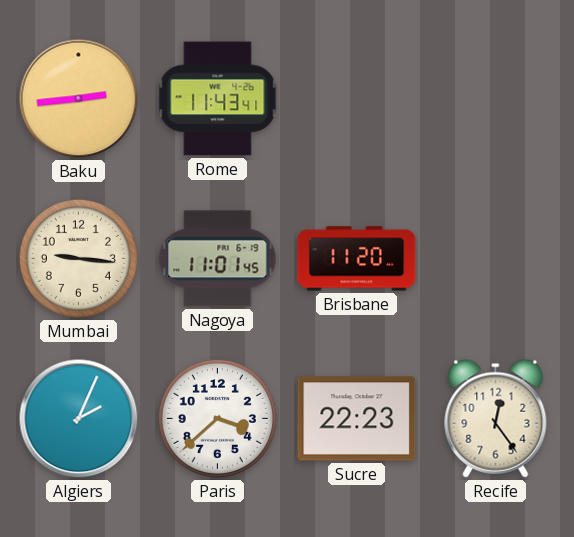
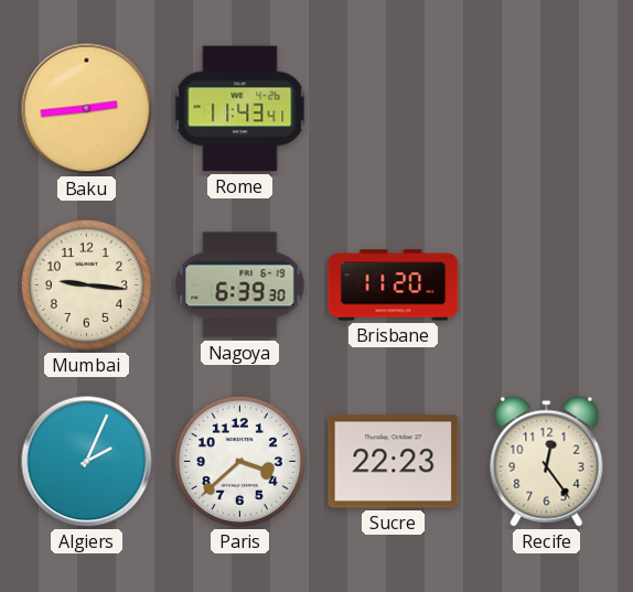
Nagoya: 11:01 -> 6:39 (240, 286)
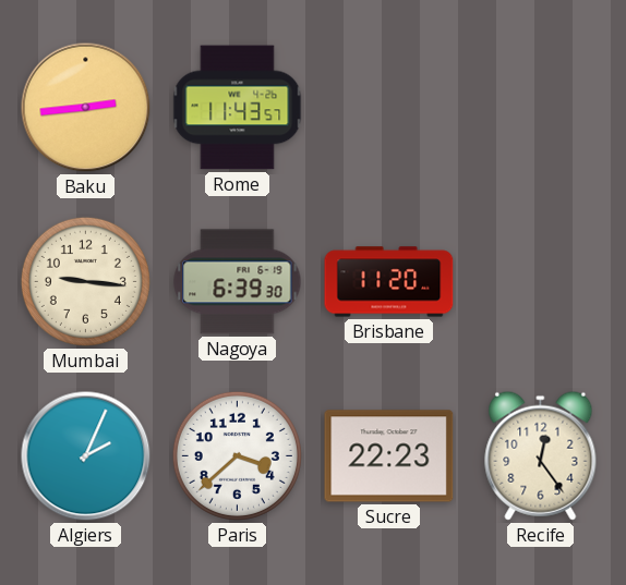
Rome: 11:43:41 -> 11:43:57 (238, 108)
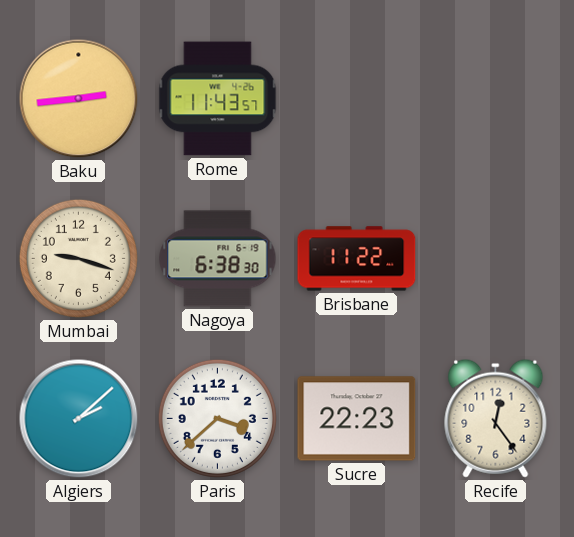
Mumbai: 9:16 -> 9:18 (78, 258)
Nagoya: 6:39 -> 6:38 (218, 259)
Brisbane: 11:20 -> 11:22 (357, 259)
Algiers: 2:04 -> 2:08 (79, 419)
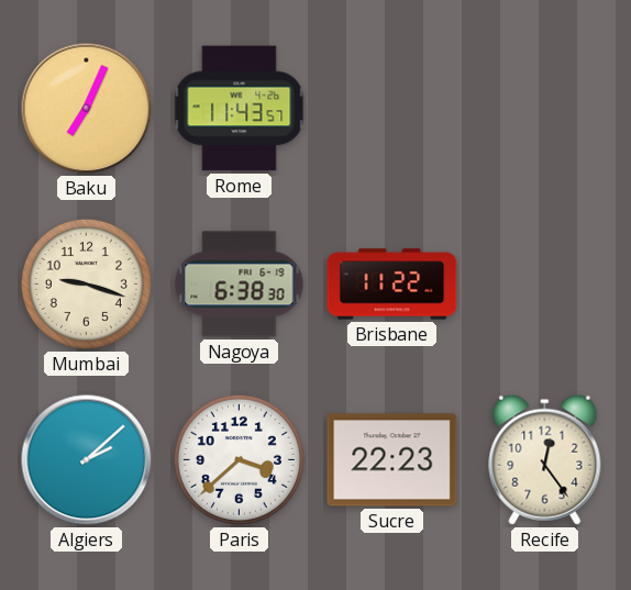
Baku: 2:44 -> 7:04 (87, 109)
